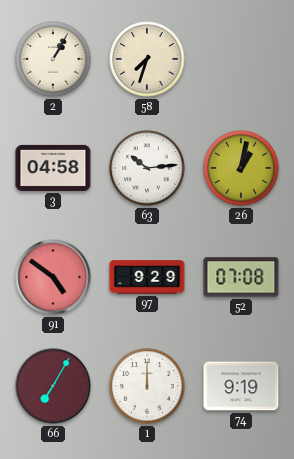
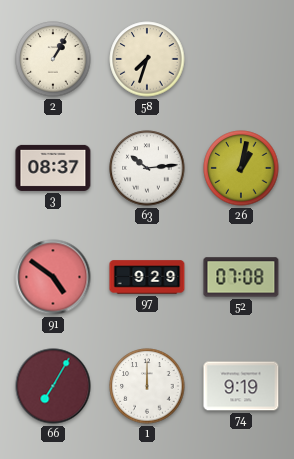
3: 04:58 -> 08:37 (53, 168)
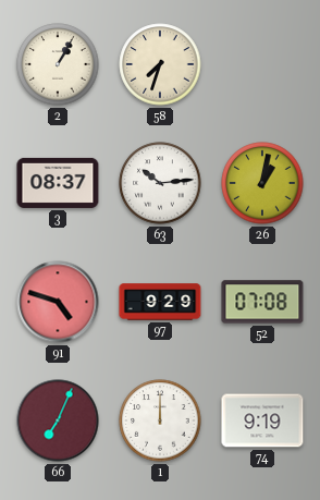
91: 4:51 -> 4:48 (58, 302)
66: 7:05 -> 7:04 (58, 420)
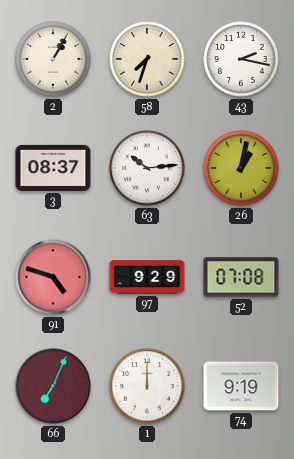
43: none -> 2:17 (241, 59)
